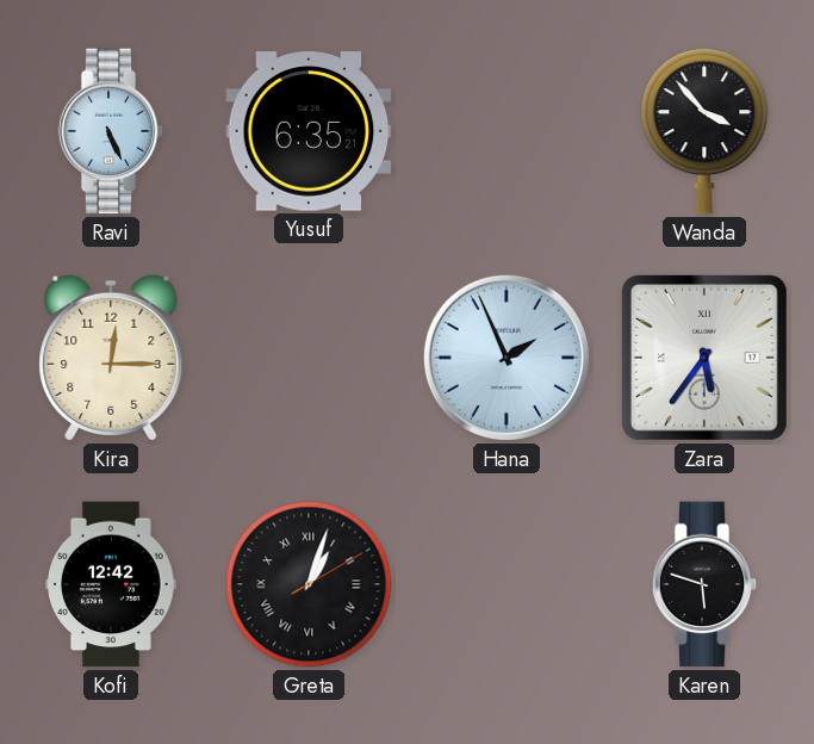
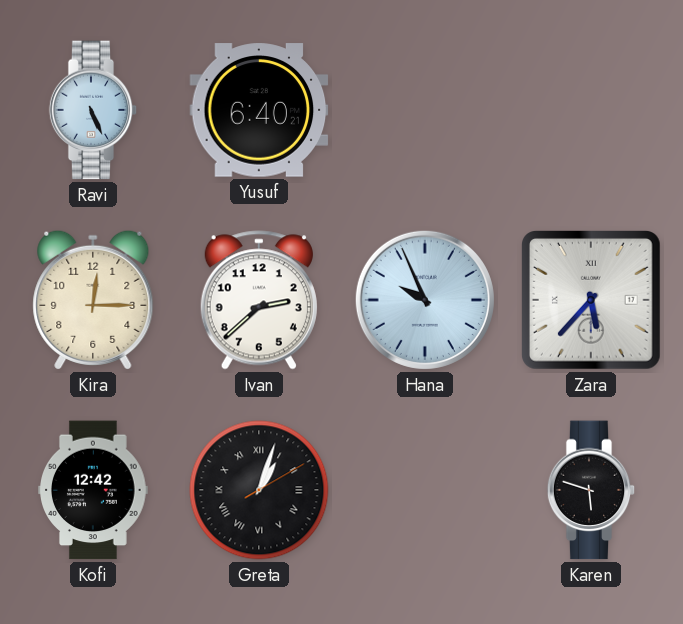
Yusuf: 6:35 -> 6:40 (259, 110)
Wanda: 3:53 -> none (704, 131)
Ivan: none -> 2:38 (259, 300)
Hana: 1:56 -> 9:56 (425, 300)
Zara: 5:36 -> 5:37 (592, 301)
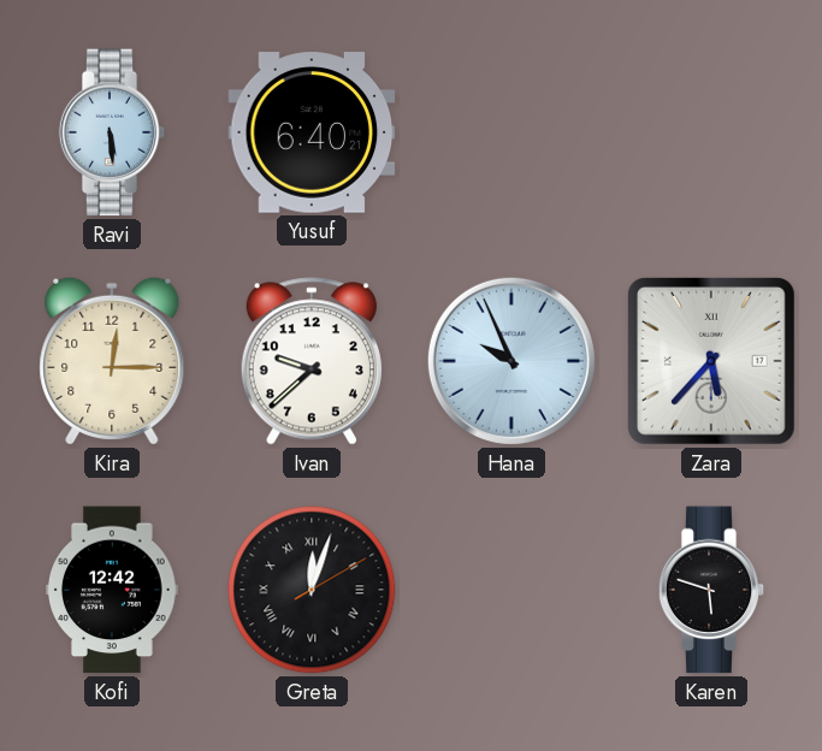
Ravi: 5:26 -> 5:29 (112, 132)
Ivan: 2:38 -> 9:38 (312, 361)
Greta: 1:03 -> 12:03 (312, 590)
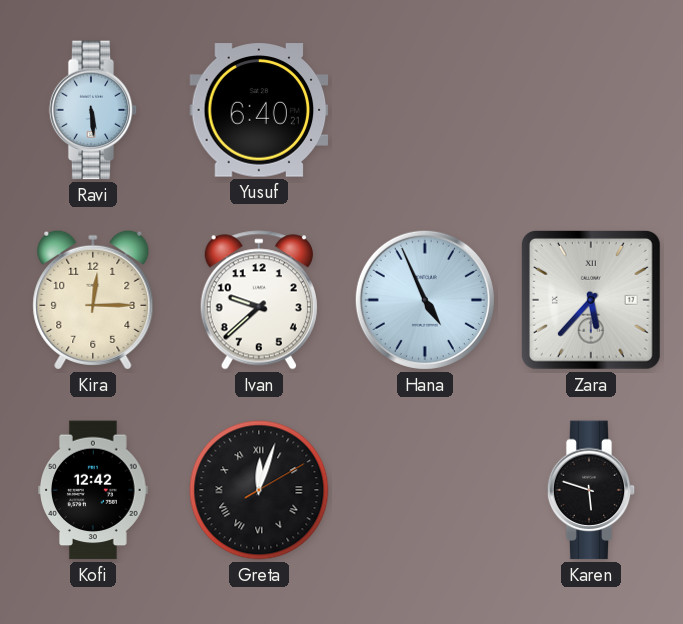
Hana: 9:56 -> 4:56 (425, 300)
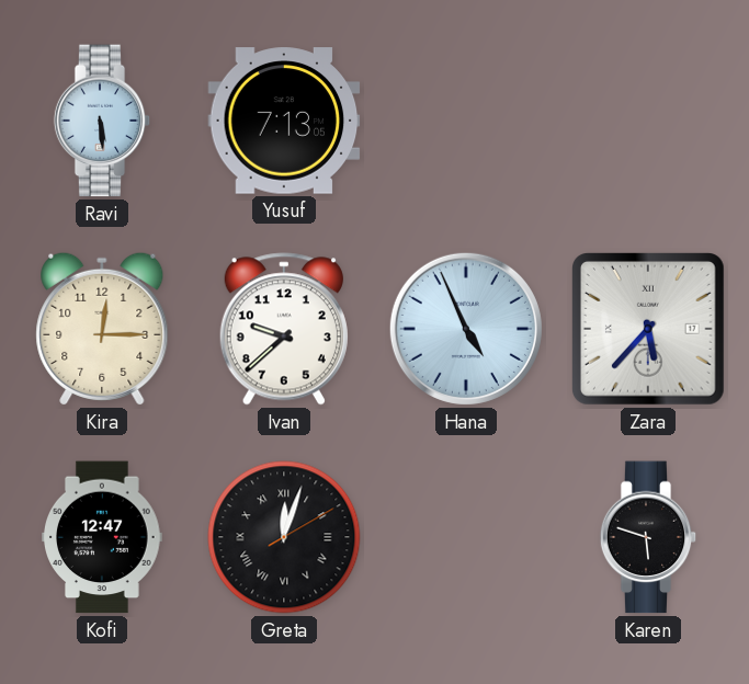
Yusuf: 6:40 -> 7:13 (284, 121)
Kofi: 12:42 -> 12:47 (102, 537)
